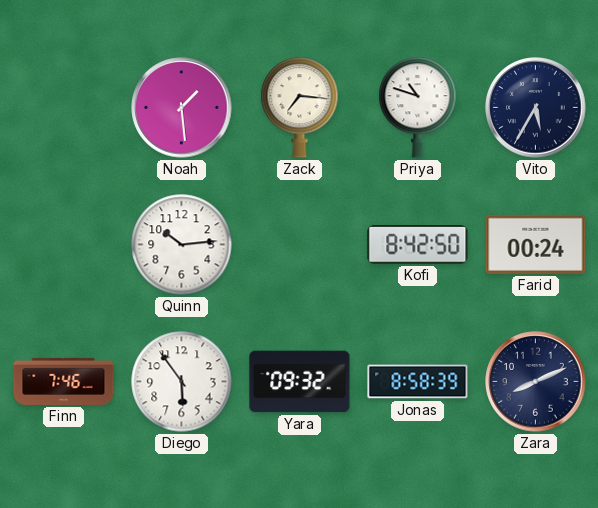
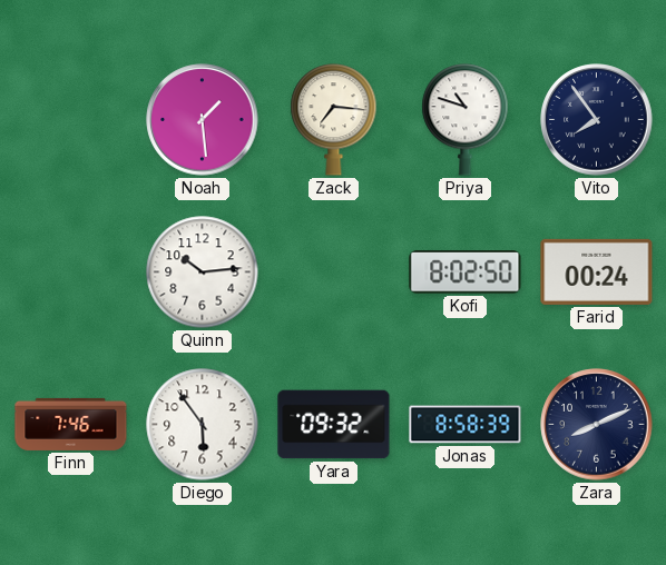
Vito: 5:35 -> 7:54 (597, 120)
Kofi: 8:42 -> 8:02 (466, 272)
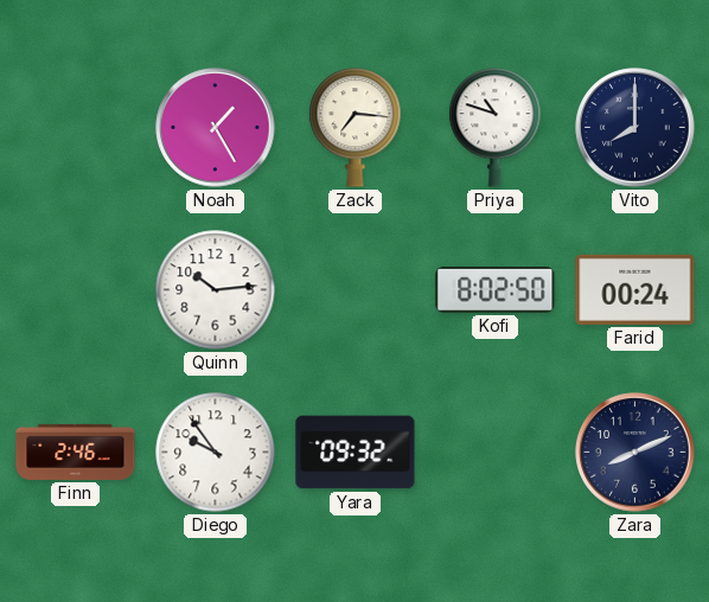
Noah: 1:29 -> 1:25 (216, 128)
Vito: 7:54 -> 8:00 (635, 128)
Finn: 7:46 -> 2:46 (76, 451)
Diego: 5:54 -> 9:54 (216, 453)
Jonas: 8:58 -> none (466, 425)
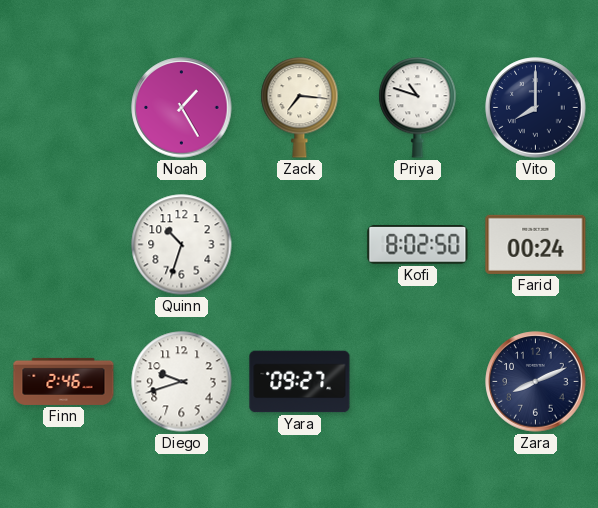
Quinn: 10:14 -> 10:33 (182, 245)
Diego: 9:54 -> 9:42 (182, 382)
Yara: 09:32 -> 09:27 (300, 382)
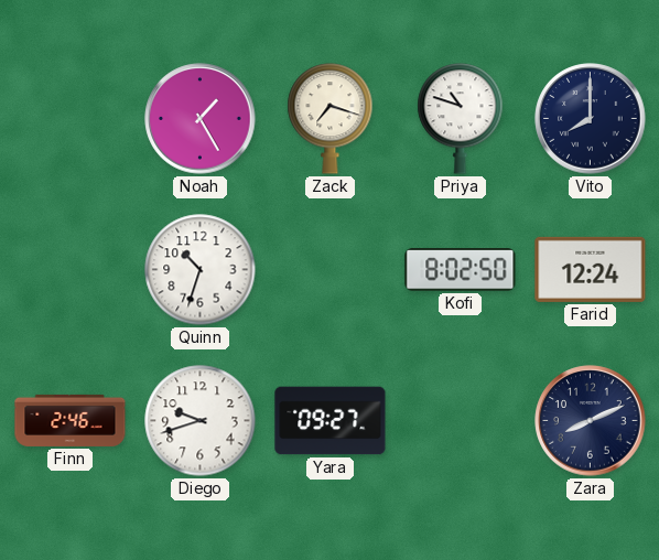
Zack: 7:16 -> 7:18 (331, 119)
Farid: 00:24 -> 12:24 (591, 269)
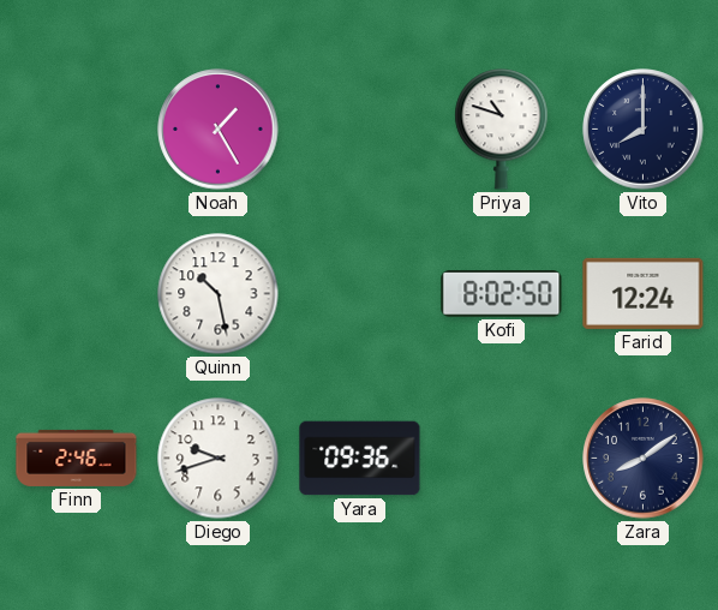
Zack: 7:18 -> none (331, 119)
Quinn: 10:33 -> 10:28 (219, 294)
Yara: 09:27 -> 09:36 (360, 459)
Zara: 8:11 -> 8:09 (644, 459)
